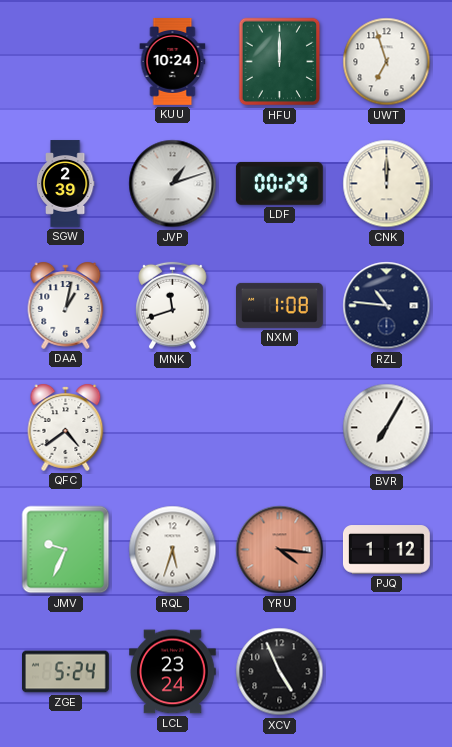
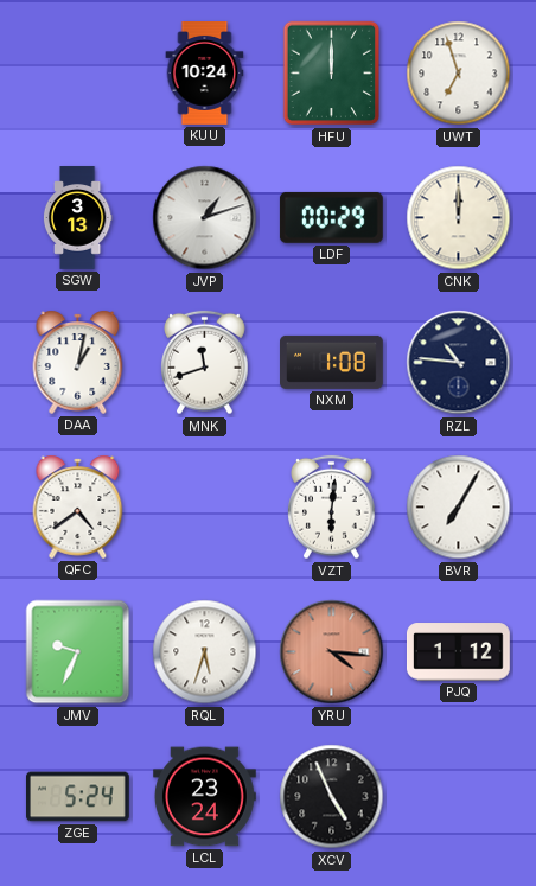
SGW: 2:39 -> 3:13 (77, 218)
VZT: none -> 6:01 (332, 508)
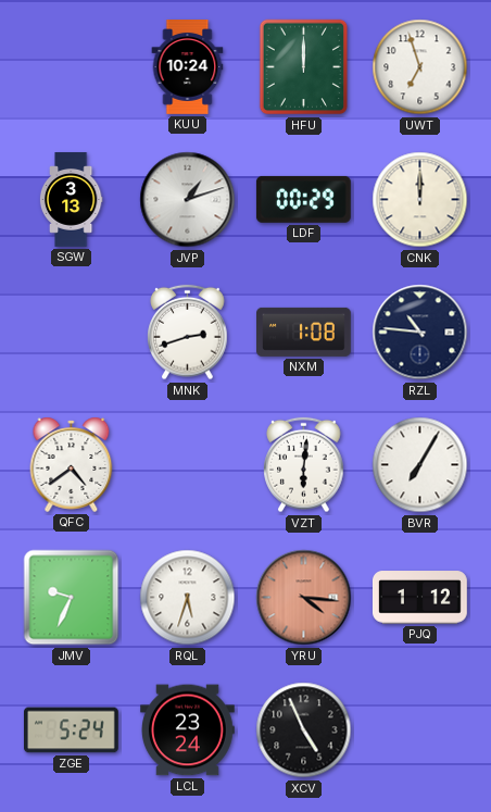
DAA: 1:02 -> none (78, 362)
MNK: 11:42 -> 2:42 (188, 333)
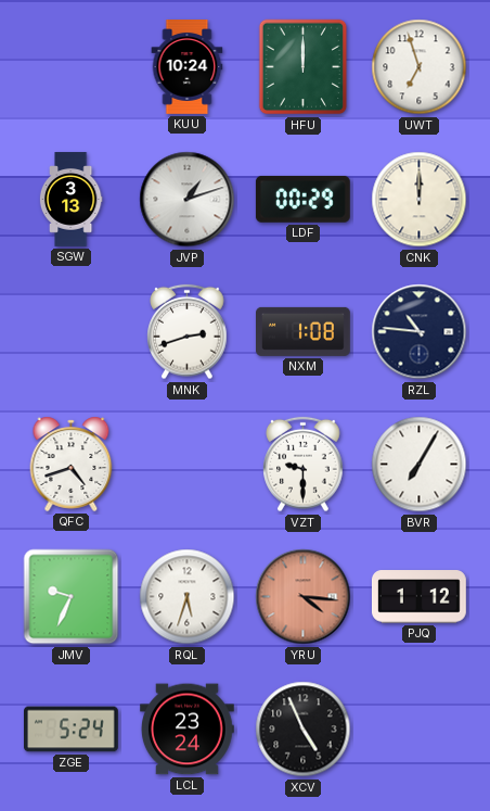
QFC: 4:39 -> 4:42 (72, 464)
VZT: 6:01 -> 9:30 (304, 465)
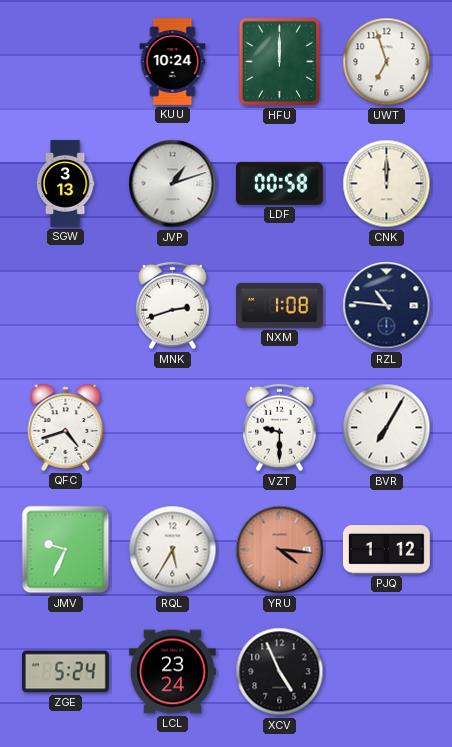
LDF: 00:29 -> 00:58 (279, 183)
RQL: 5:33 -> 5:35 (173, 550)
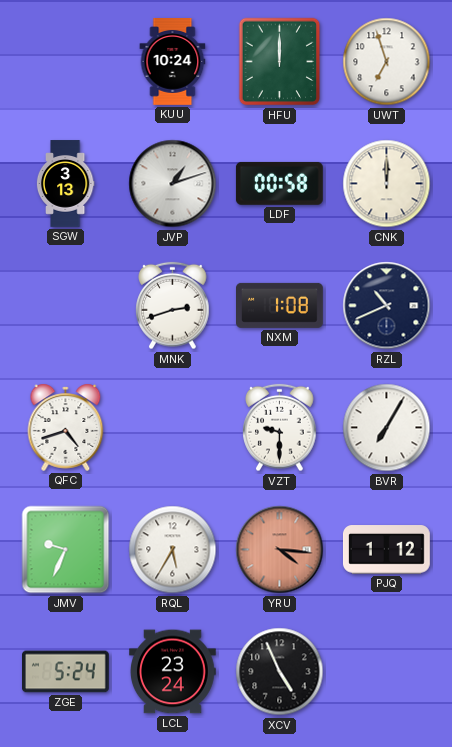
RZL: 10:46 -> 10:41 (387, 306)
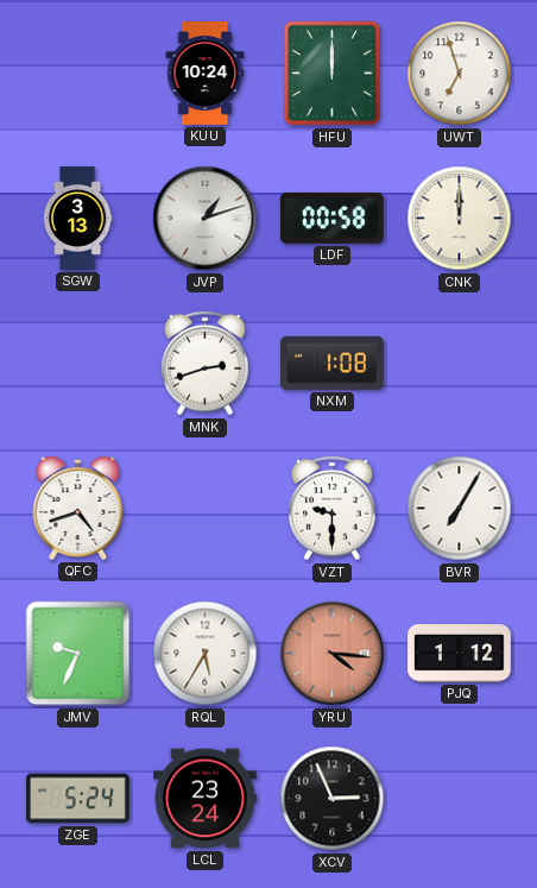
RZL: 10:41 -> none (387, 306)
XCV: 4:56 -> 2:56 (333, 799)
